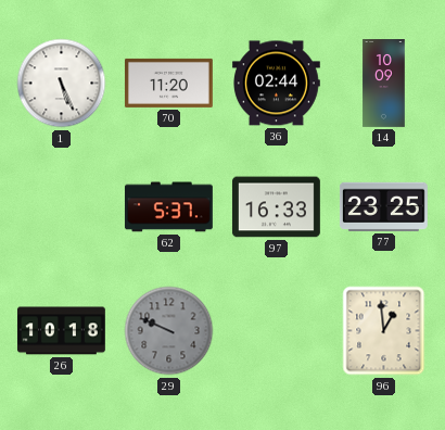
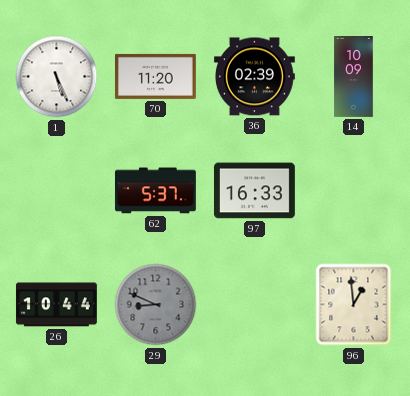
36: 02:44 -> 02:39 (254, 77)
77: 23:25 -> none (383, 206)
26: 10:18 -> 10:44 (56, 305)
29: 9:49 -> 8:49 (156, 305)
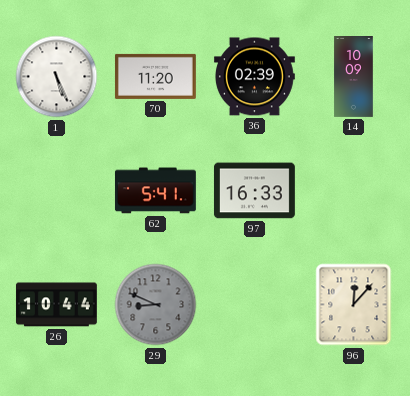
62: 5:37 -> 5:41 (155, 191)
96: 12:59 -> 12:07 (354, 305)
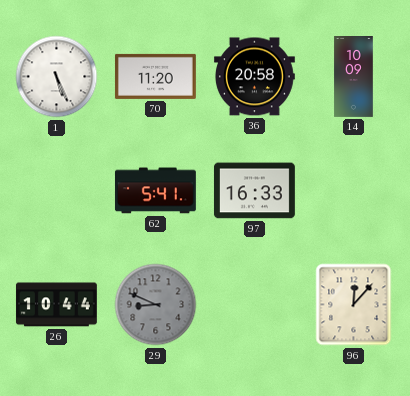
36: 02:39 -> 20:58 (254, 77)
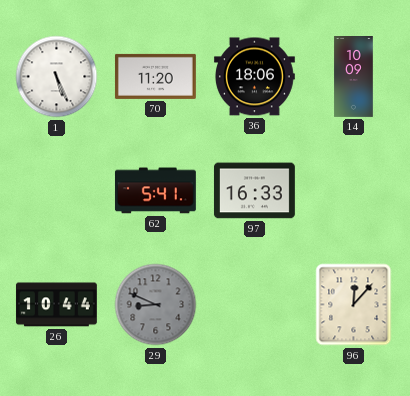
36: 20:58 -> 18:06 (254, 77)
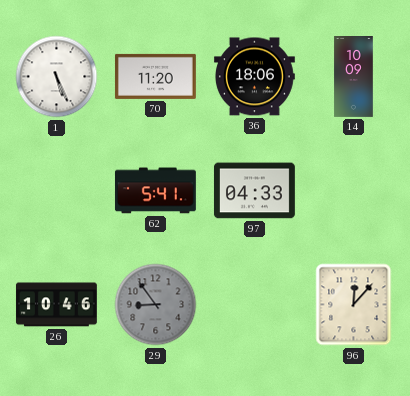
97: 16:33 -> 04:33 (254, 191)
26: 10:44 -> 10:46 (56, 305)
29: 8:49 -> 8:54 (156, 305)
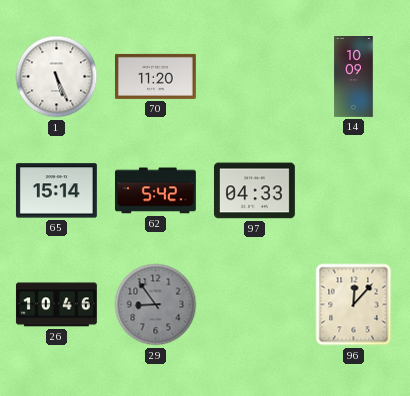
36: 18:06 -> none (254, 77)
65: none -> 15:14 (56, 191)
62: 5:41 -> 5:42 (155, 191)
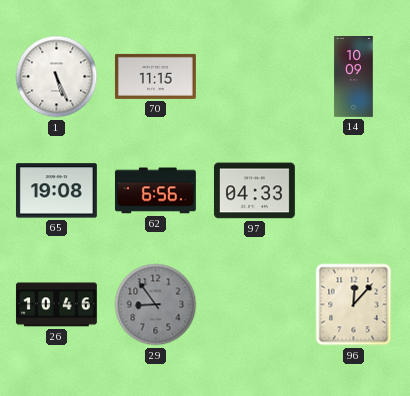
70: 11:20 -> 11:15 (155, 76)
65: 15:14 -> 19:08 (56, 191)
62: 5:42 -> 6:56 (155, 191)
